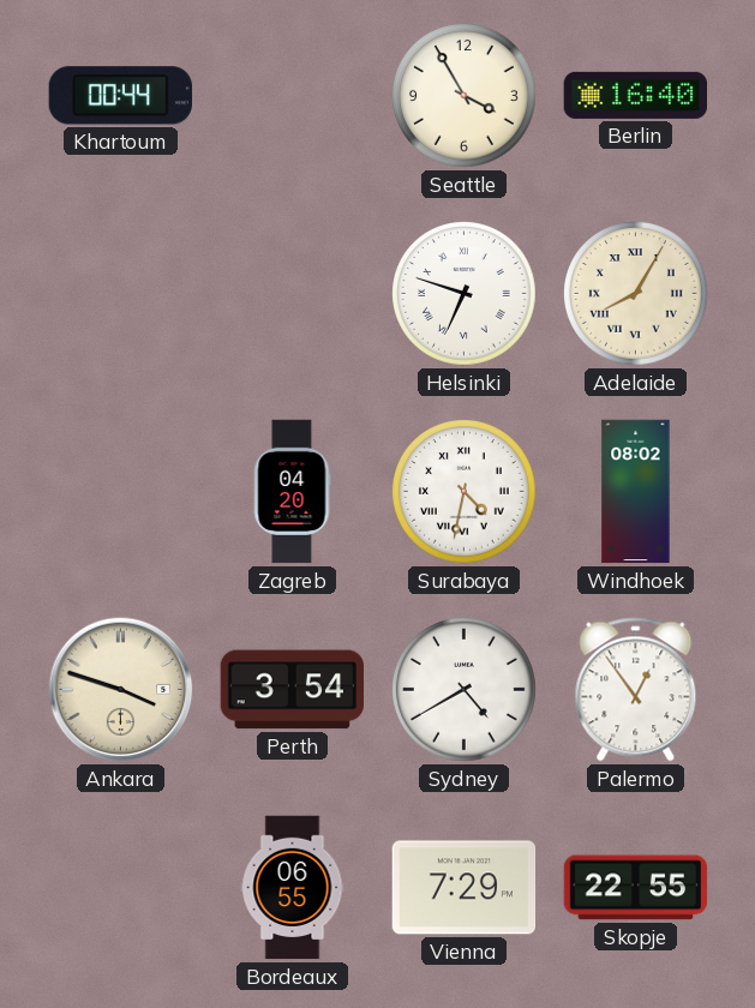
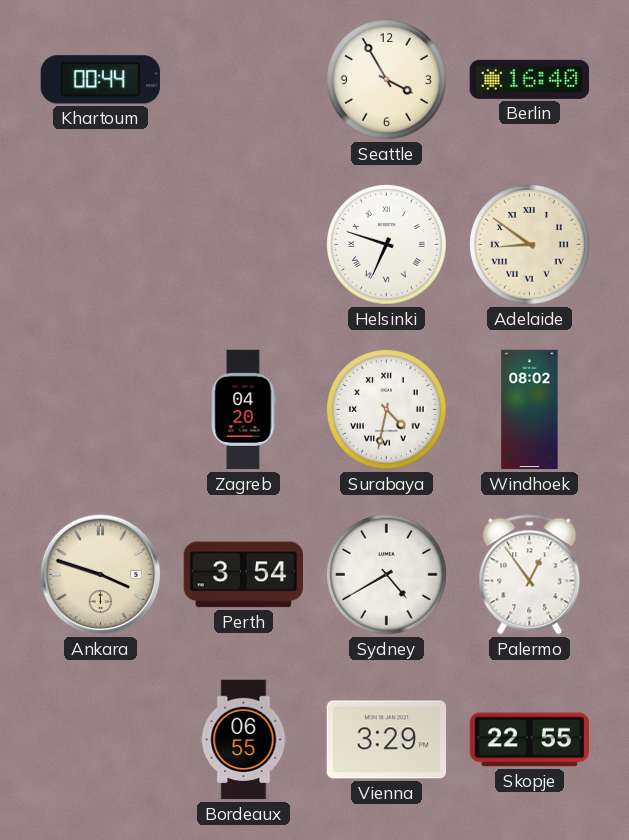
Adelaide: 8:05 -> 8:51 (530, 245)
Vienna: 7:29 -> 3:29 (387, 740)
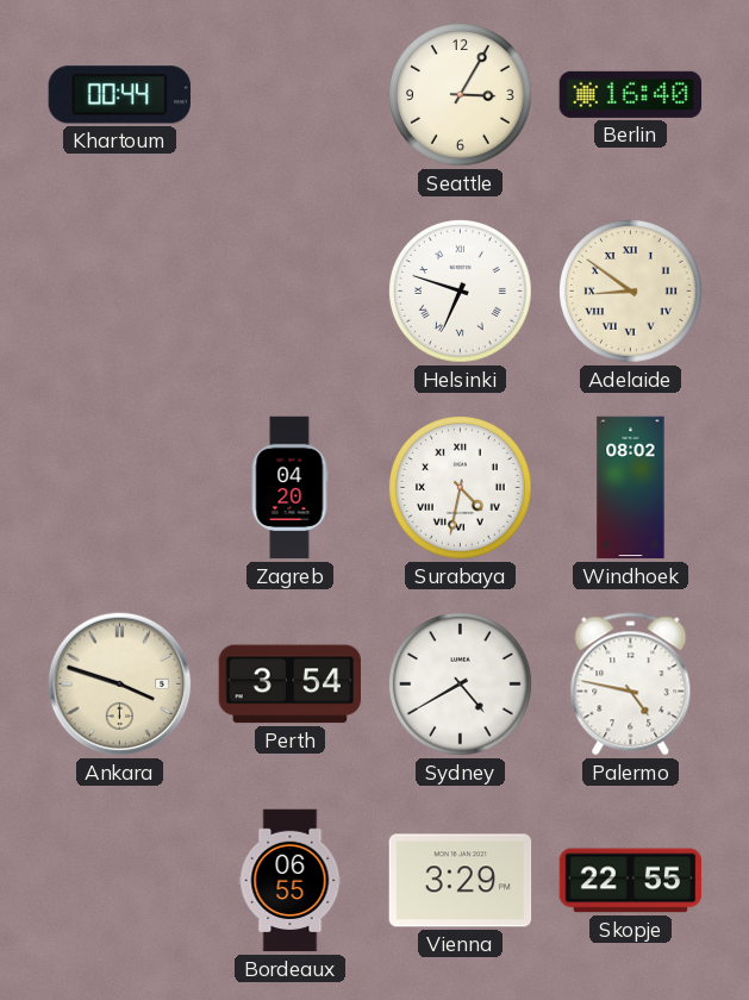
Seattle: 3:55 -> 3:05 (461, 95)
Palermo: 12:54 -> 4:47 (631, 685)
